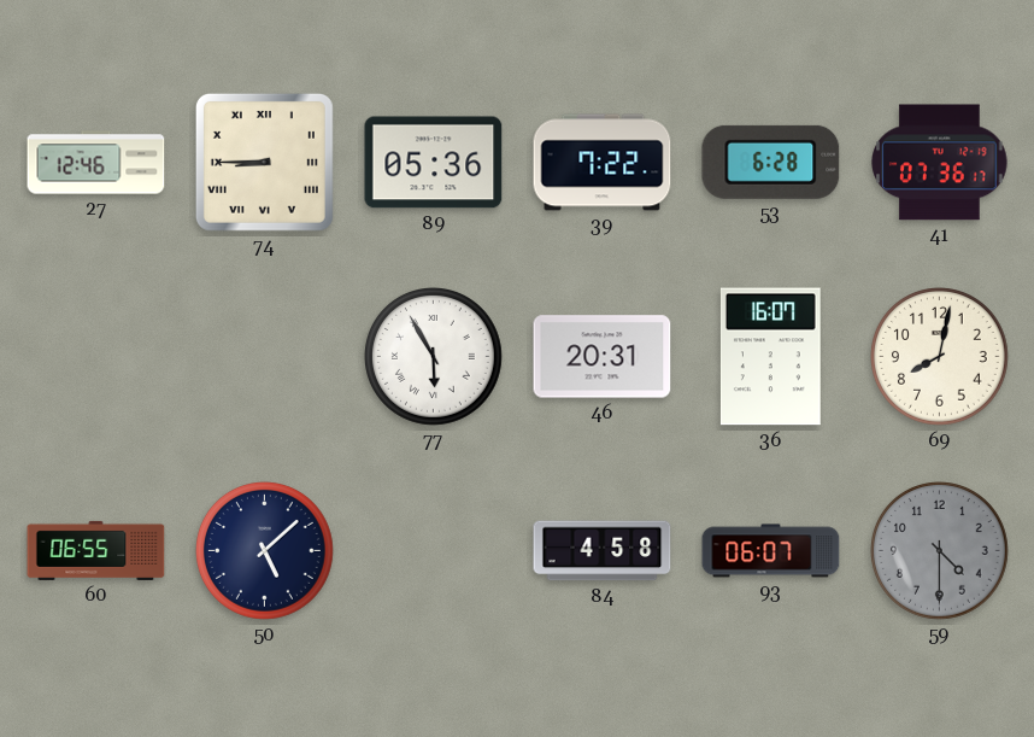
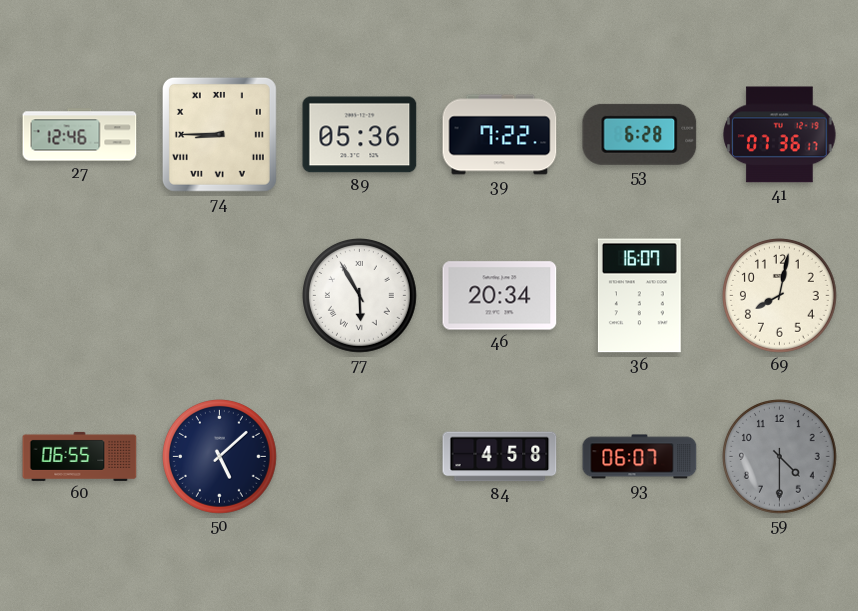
46: 20:31 -> 20:34 (500, 296)
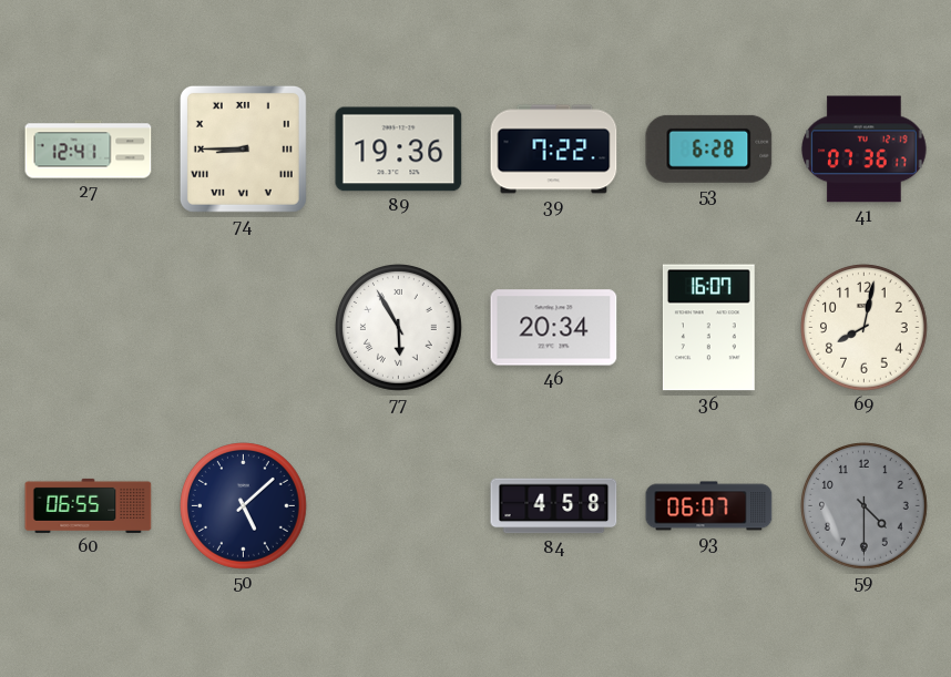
27: 12:46 -> 12:41 (89, 150)
89: 05:36 -> 19:36 (399, 150)
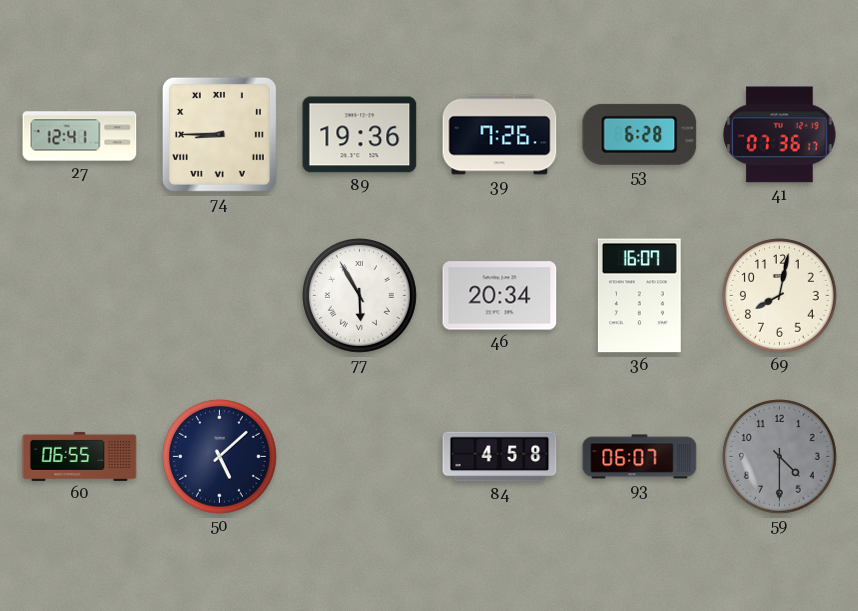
39: 7:22 -> 7:26 (500, 135)
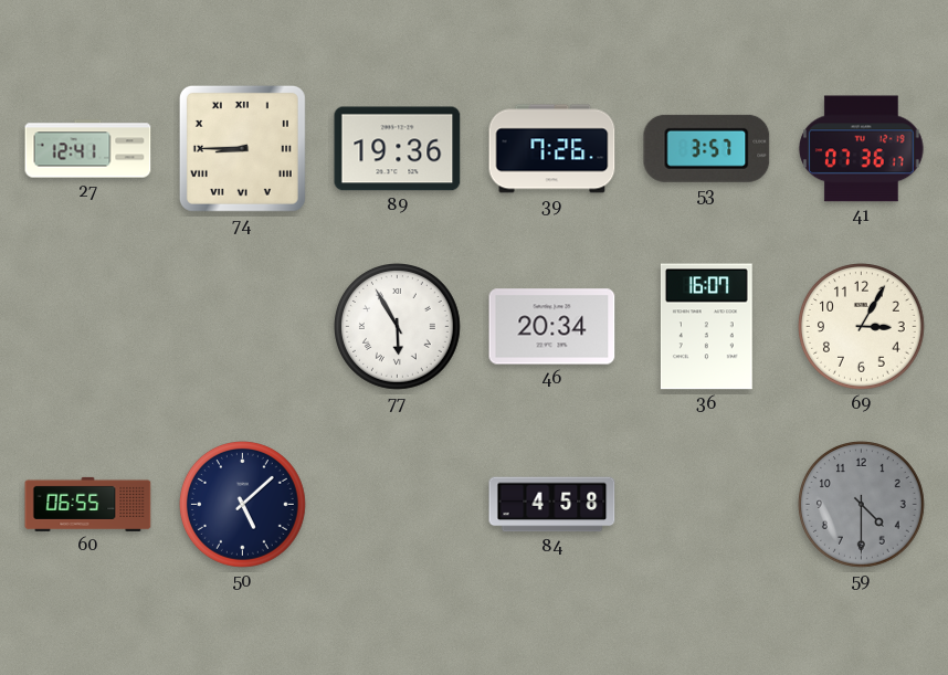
53: 6:28 -> 3:57 (707, 148)
69: 8:02 -> 3:05 (862, 327)
93: 06:07 -> none (640, 457)
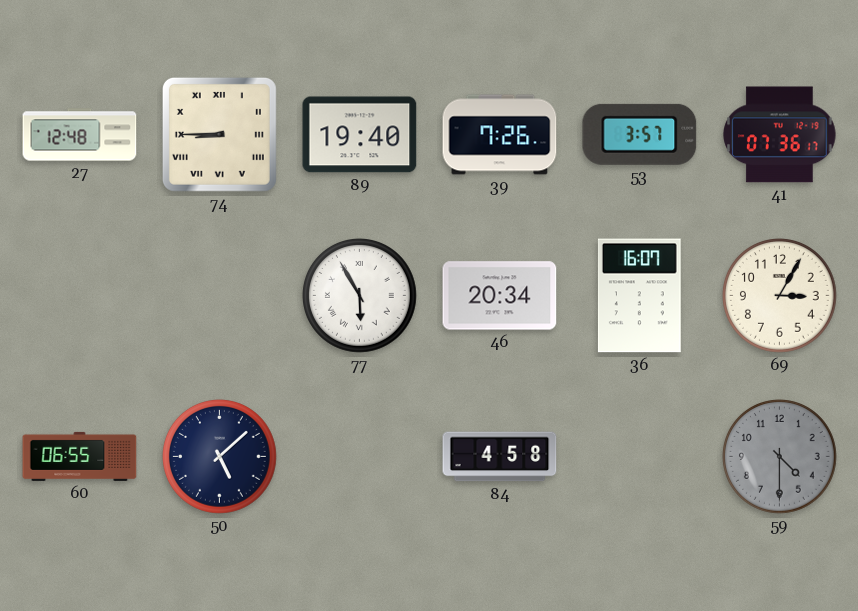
27: 12:41 -> 12:48 (80, 135)
89: 19:36 -> 19:40 (360, 135)
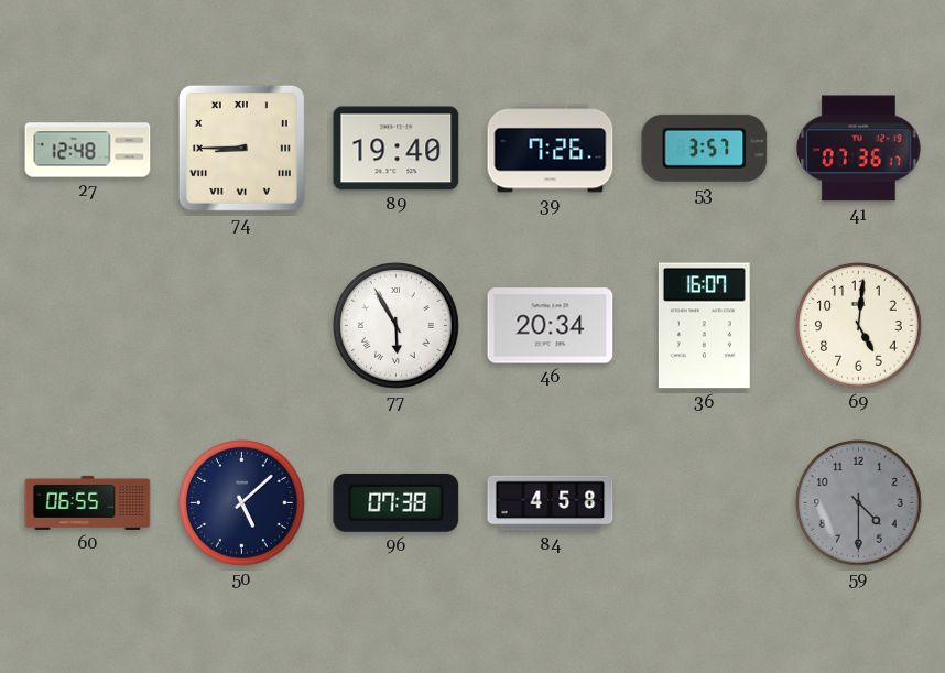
69: 3:05 -> 5:01 (859, 326)
96: none -> 07:38 (397, 502)
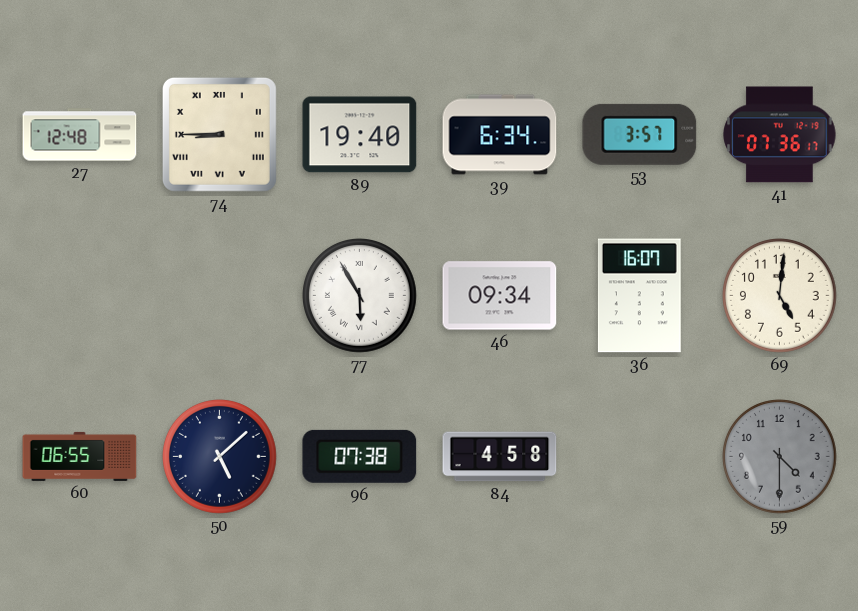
39: 7:26 -> 6:34 (500, 135)
46: 20:34 -> 09:34 (500, 296)
